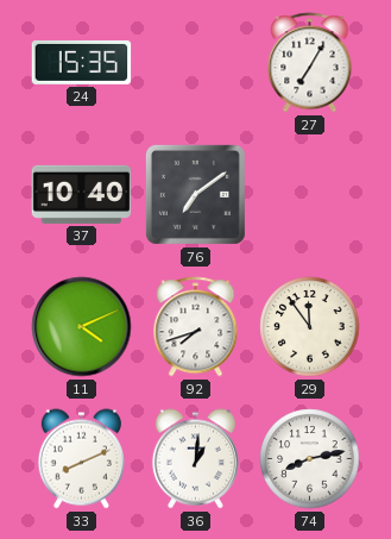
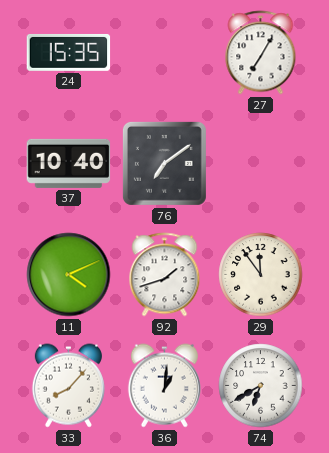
92: 7:42 -> 1:42 (165, 275)
33: 8:11 -> 8:07 (68, 386)
74: 8:13 -> 6:40 (261, 386)
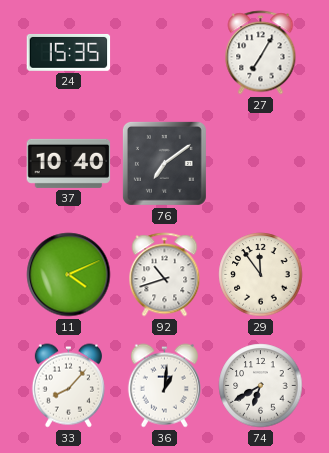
92: 1:42 -> 10:42 (165, 275)
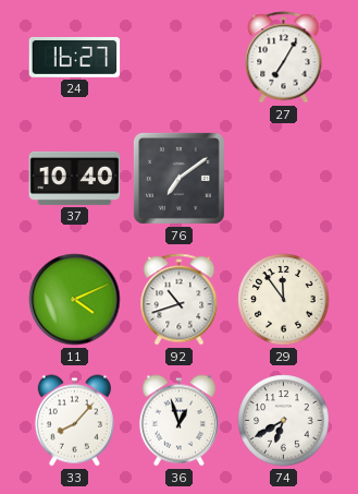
24: 15:35 -> 16:27 (75, 57)
36: 1:01 -> 12:57 (178, 421)
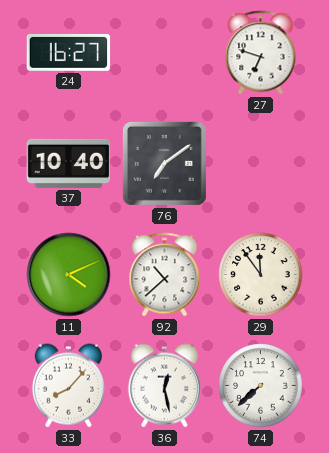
27: 7:05 -> 6:48 (261, 53)
92: 10:42 -> 10:38 (165, 275)
36: 12:57 -> 12:28 (164, 386)
74: 6:40 -> 7:38 (261, 386)
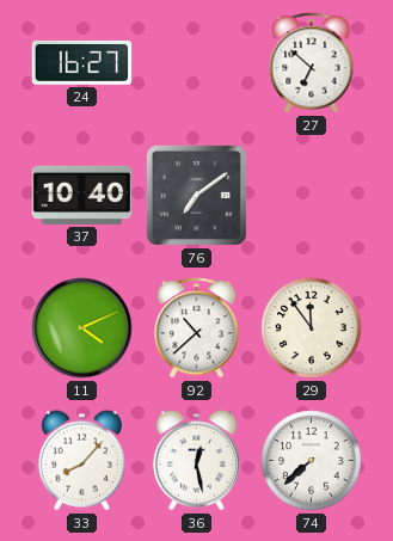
27: 6:48 -> 6:52 (312, 63)
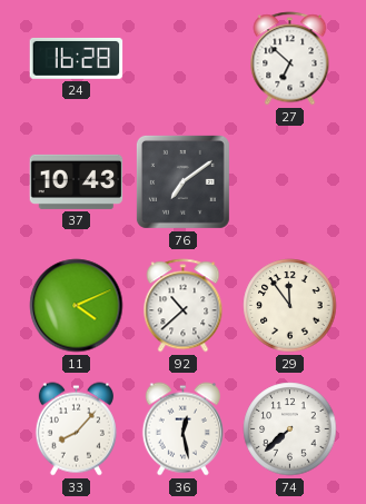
24: 16:27 -> 16:28 (77, 58)
37: 10:40 -> 10:43 (77, 181)
